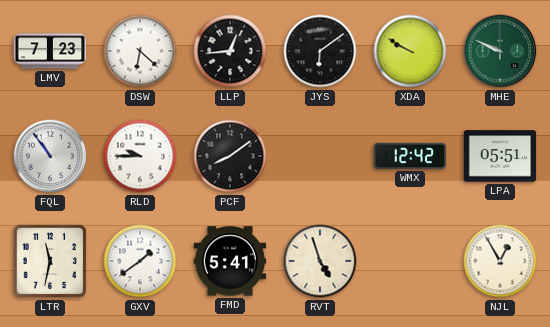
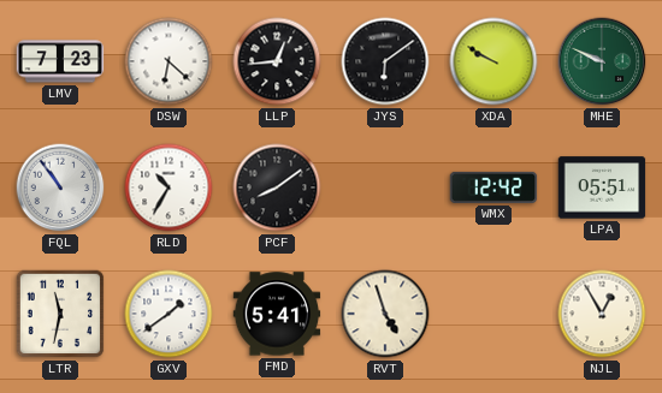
RLD: 9:45 -> 10:35 (169, 187)
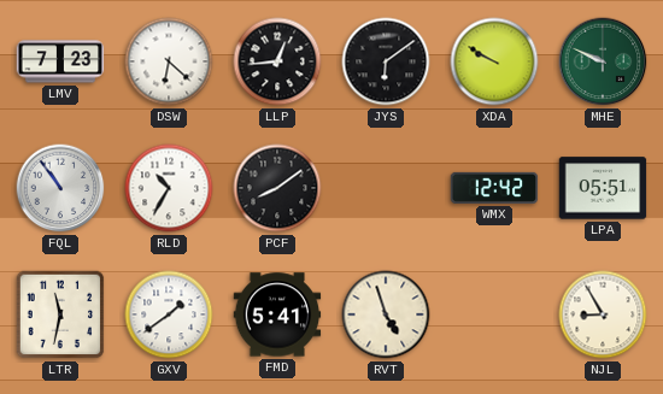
NJL: 12:55 -> 8:55 (603, 314)
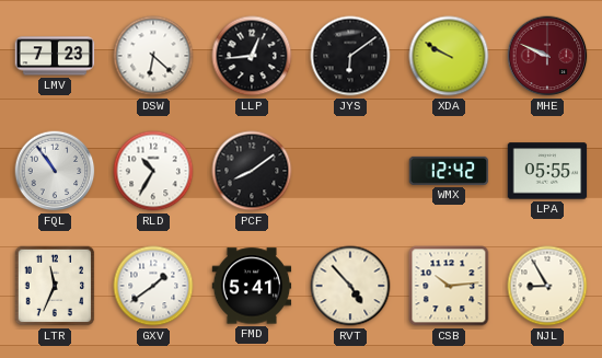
MHE dial: green -> burgundy (547, 56)
LPA: 05:51 -> 05:55 (547, 171)
LTR: 11:32 -> 11:34 (55, 286)
RVT: 4:57 -> 4:53 (350, 286)
CSB: none -> 10:14 (449, 286)
